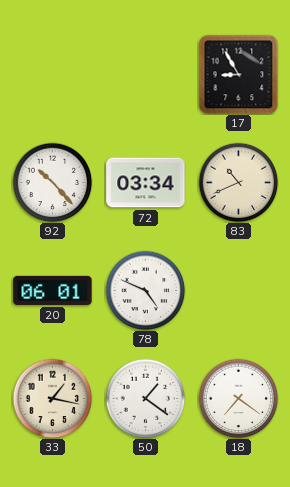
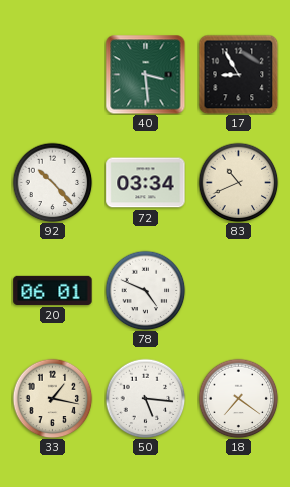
40: none -> 3:29 (145, 74)
50: 1:21 -> 5:16 (145, 398)
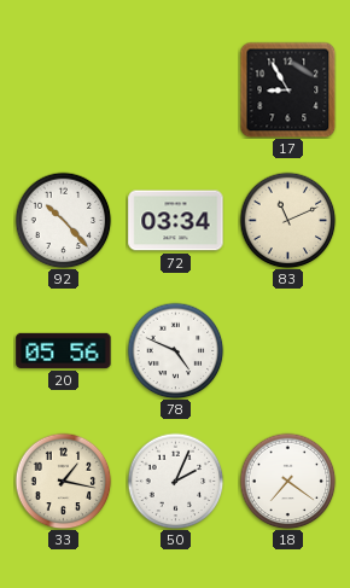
40: 3:29 -> none (145, 74)
83: 10:41 -> 11:11 (287, 220)
20: 06:01 -> 05:56 (64, 350)
50: 5:16 -> 2:04 (175, 481)
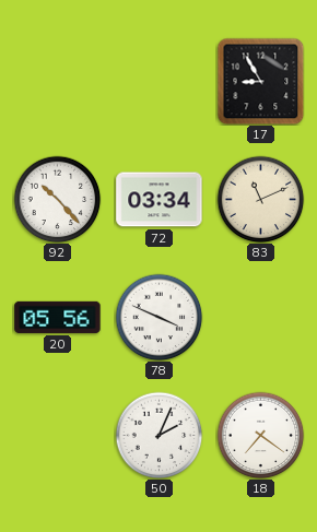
78: 4:49 -> 3:49 (158, 317)
33: 1:17 -> none (63, 481)
